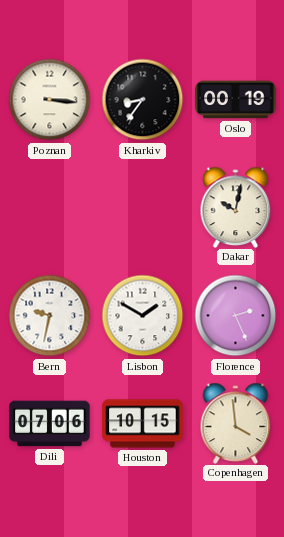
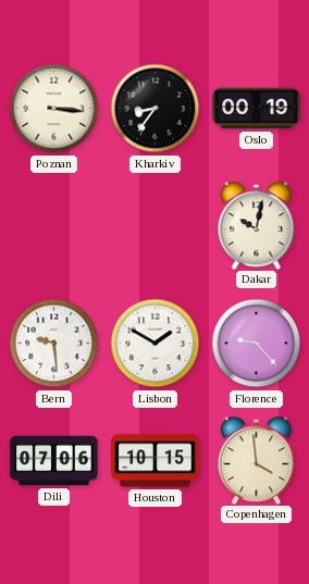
Bern: 9:32 -> 9:29 (54, 344)
Florence: 2:26 -> 9:23 (257, 344)
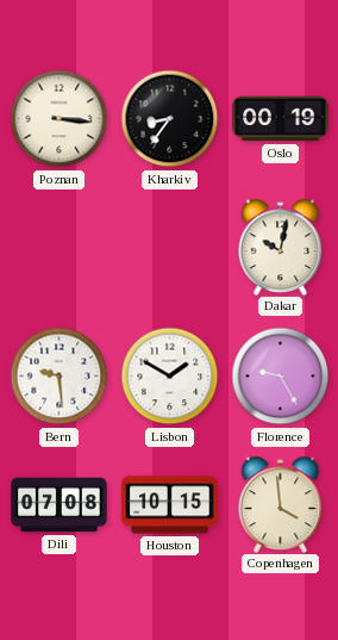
Florence: 9:23 -> 9:25 (281, 377)
Dili: 07:06 -> 07:08 (60, 505)
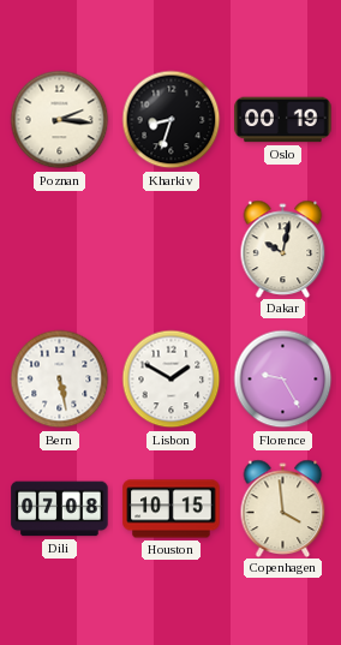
Poznan: 3:16 -> 2:16 (60, 120)
Kharkiv: 8:36 -> 8:33 (172, 120)
Bern: 9:29 -> 5:28 (60, 380)
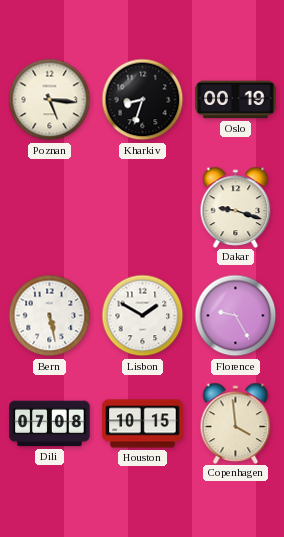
Poznan: 2:16 -> 5:16 (50, 100)
Dakar: 10:02 -> 9:18 (236, 207)
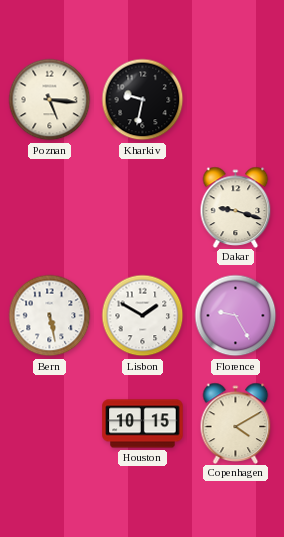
Kharkiv: 8:33 -> 9:32 (143, 100)
Oslo: 00:19 -> none (236, 100)
Dili: 07:08 -> none (50, 424)
Copenhagen: 3:59 -> 4:10 (236, 423)
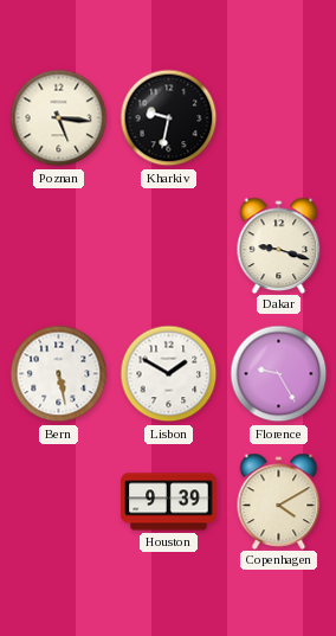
Houston: 10:15 -> 9:39 (169, 502)
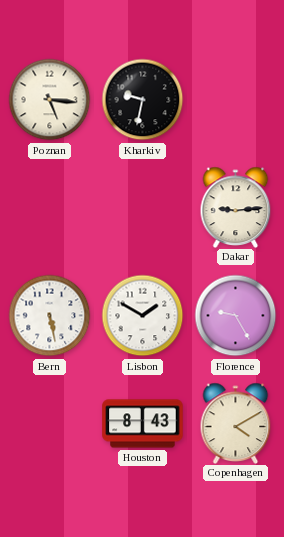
Dakar: 9:18 -> 9:14 (236, 207)
Houston: 9:39 -> 8:43 (143, 424)
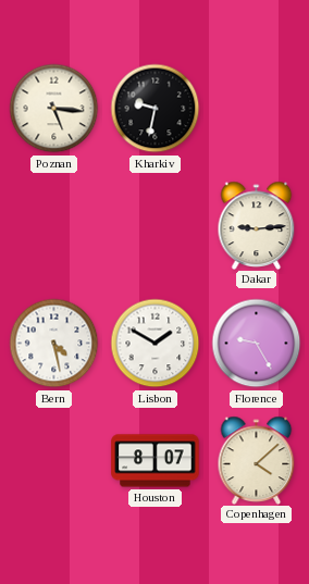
Bern: 5:28 -> 4:28 (54, 344)
Houston: 8:43 -> 8:07 (156, 461)
Copenhagen: 4:10 -> 4:08 (257, 460)
